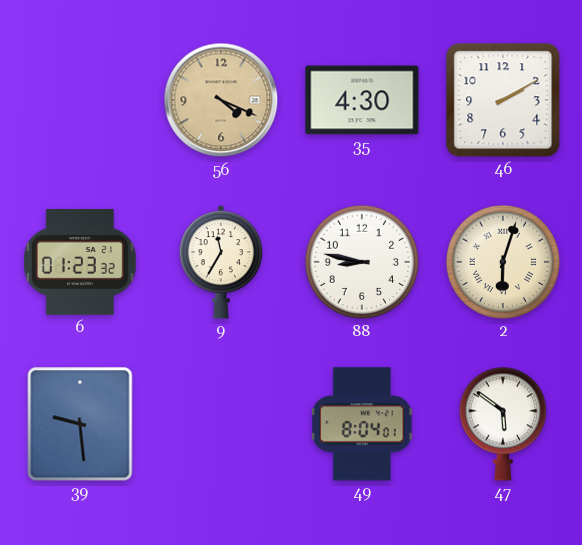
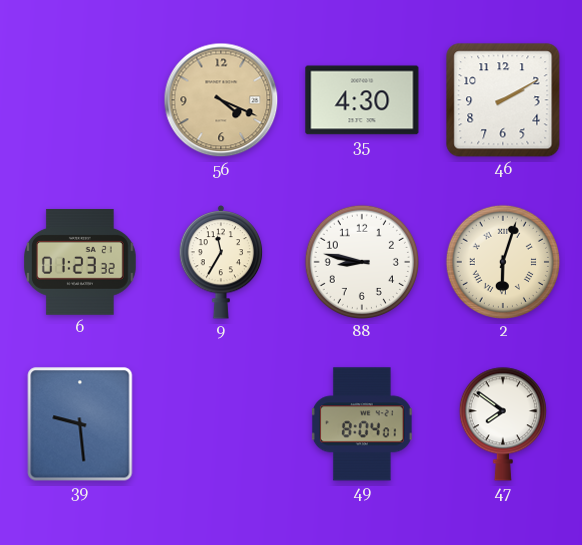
47: 5:51 -> 7:51 (503, 424)
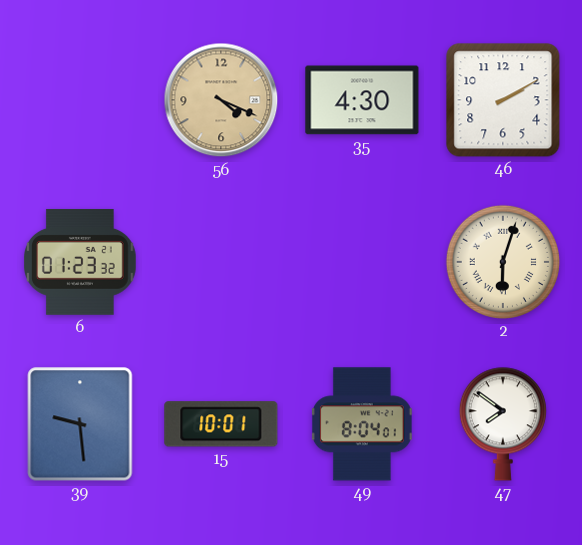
9: 11:35 -> none (221, 262)
88: 8:47 -> none (362, 262)
15: none -> 10:01 (221, 424)
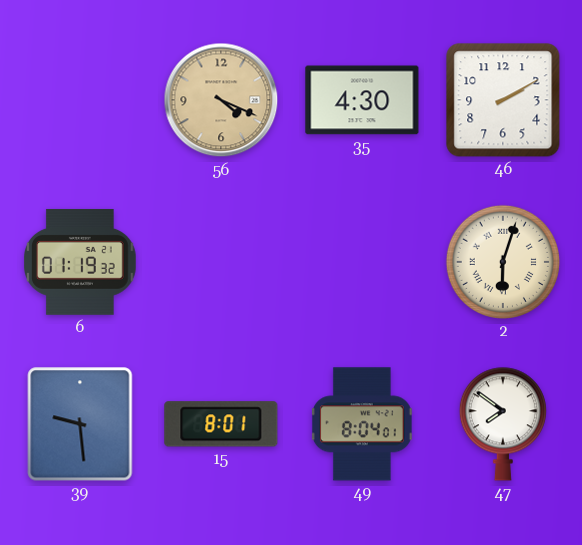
6: 01:23 -> 01:19 (81, 262)
15: 10:01 -> 8:01 (221, 424)
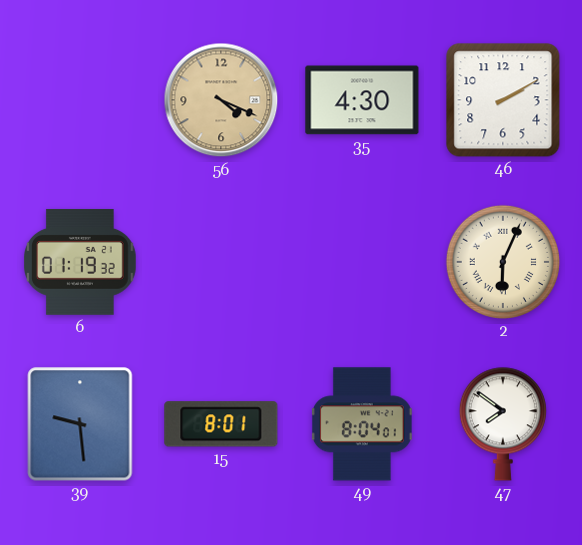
2: 6:03 -> 6:04 (503, 262)
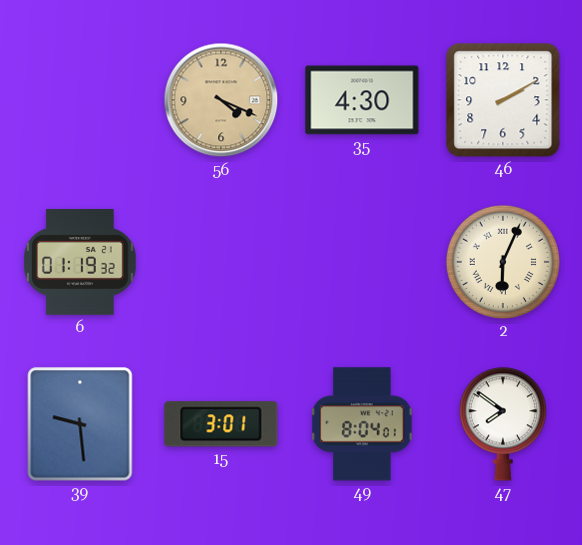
15: 8:01 -> 3:01 (221, 424)
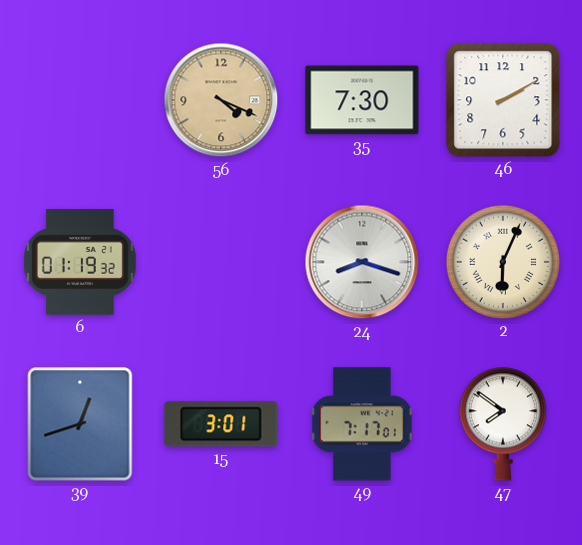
35: 4:30 -> 7:30 (362, 100)
24: none -> 8:18 (362, 262)
39: 9:29 -> 12:42 (80, 424)
49: 8:04 -> 7:17 (362, 424)
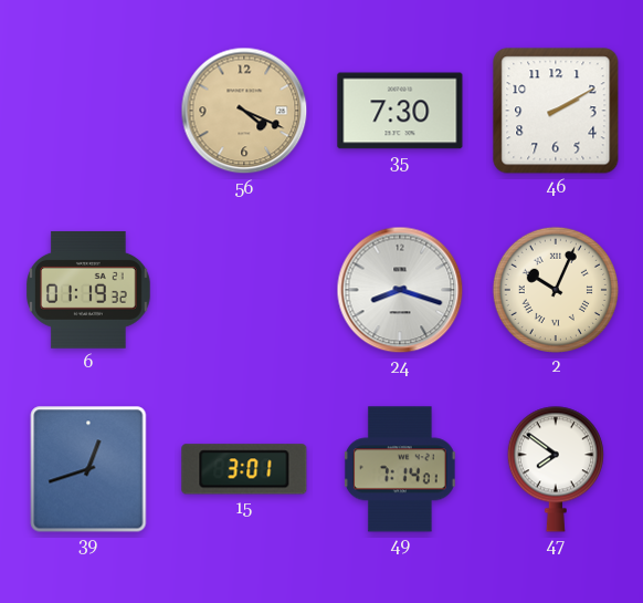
2: 6:04 -> 10:04 (556, 290)
49: 7:17 -> 7:14 (400, 469)
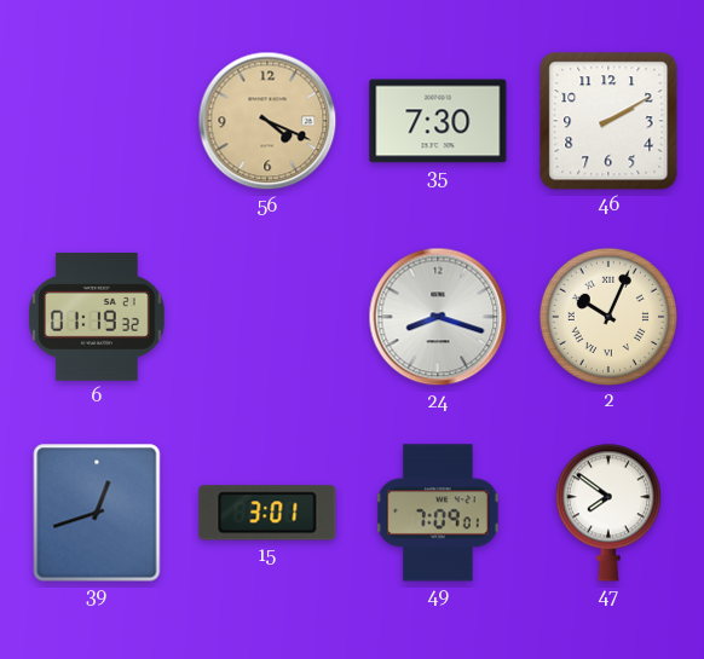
49: 7:14 -> 7:09 (438, 513)
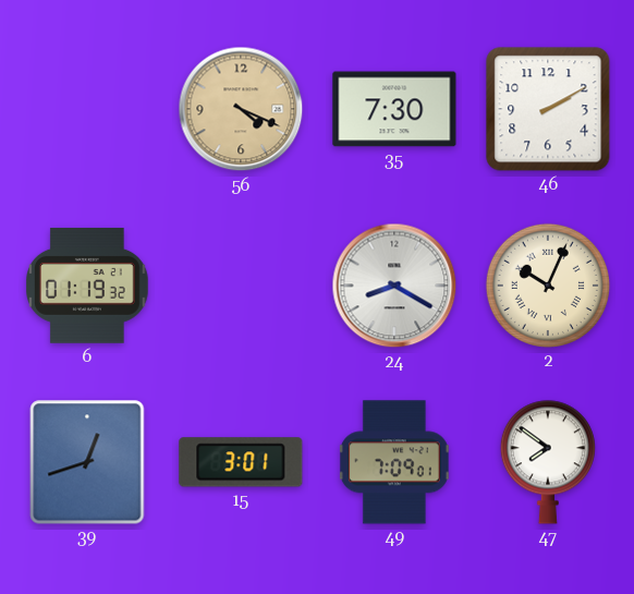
24: 8:18 -> 8:20 (394, 286)
